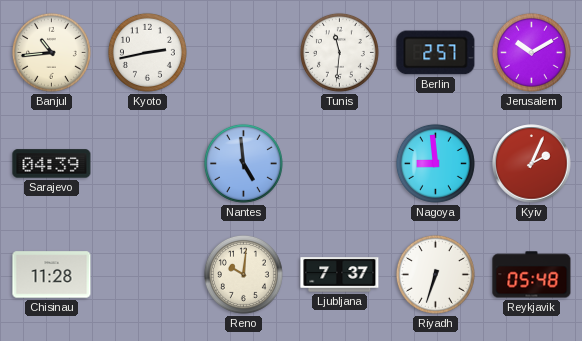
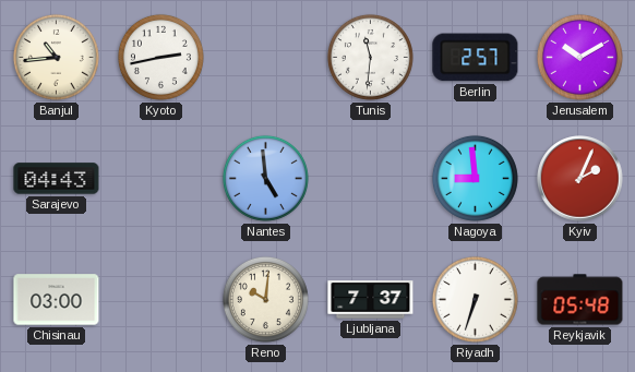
Sarajevo: 04:39 -> 04:43 (57, 179)
Chisinau: 11:28 -> 03:00 (57, 300)
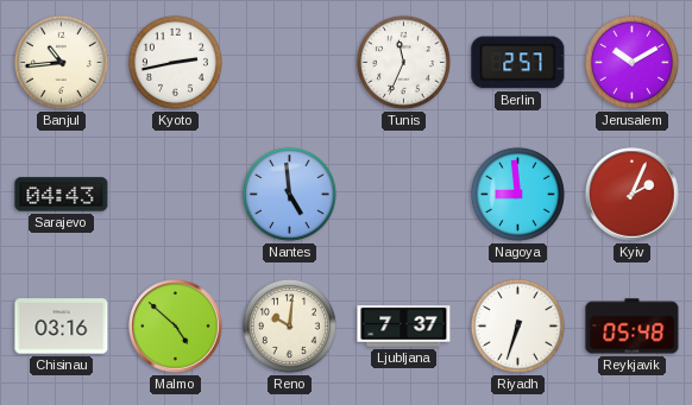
Tunis: 11:31 -> 11:34 (403, 62)
Chisinau: 03:00 -> 03:16 (62, 327)
Malmo: none -> 4:52 (176, 327)
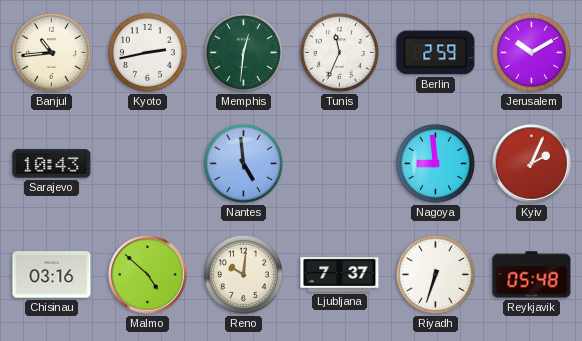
Memphis: none -> 12:31 (243, 52)
Berlin: 2:57 -> 2:59 (436, 53)
Sarajevo: 04:43 -> 10:43 (52, 164)
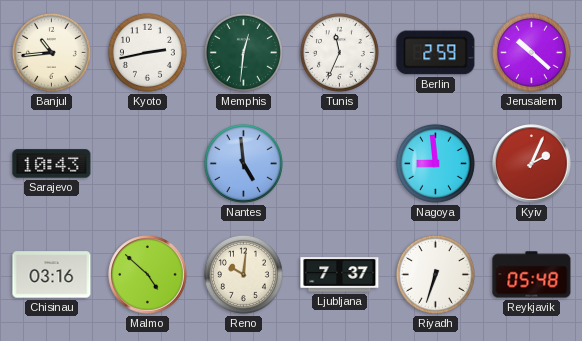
Jerusalem: 10:10 -> 10:22 (531, 52)
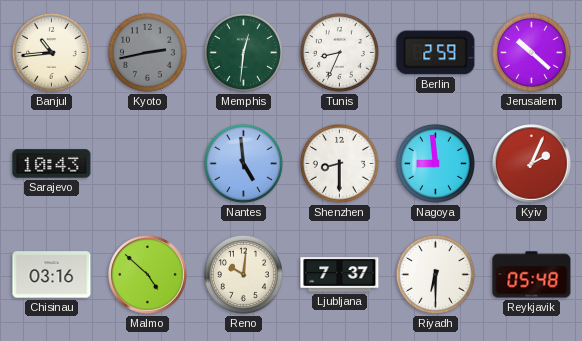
Kyoto dial: white -> grey (147, 52)
Tunis: 11:34 -> 8:34 (339, 52)
Shenzhen: none -> 8:30 (339, 163)
Riyadh: 6:33 -> 6:30 (435, 274)
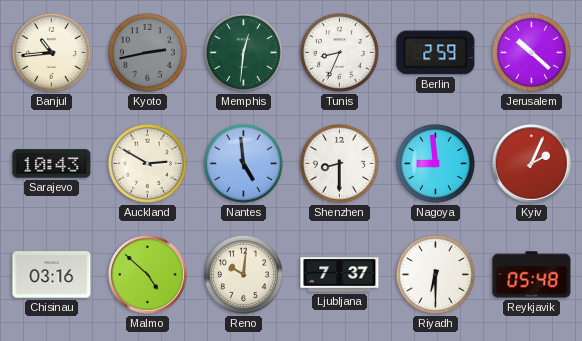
Auckland: none -> 2:50 (147, 163)
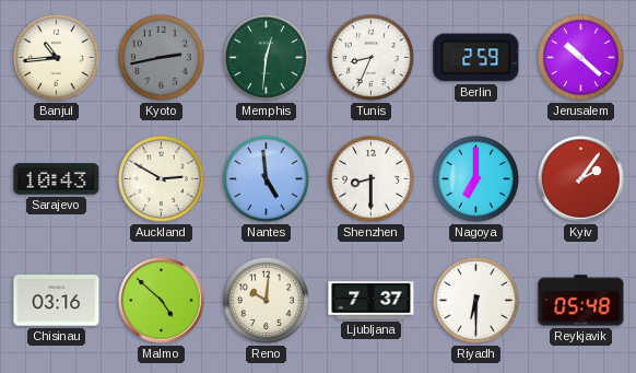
Nagoya: 8:59 -> 7:00 (475, 178)
Kyiv: 2:04 -> 2:06 (581, 179)
